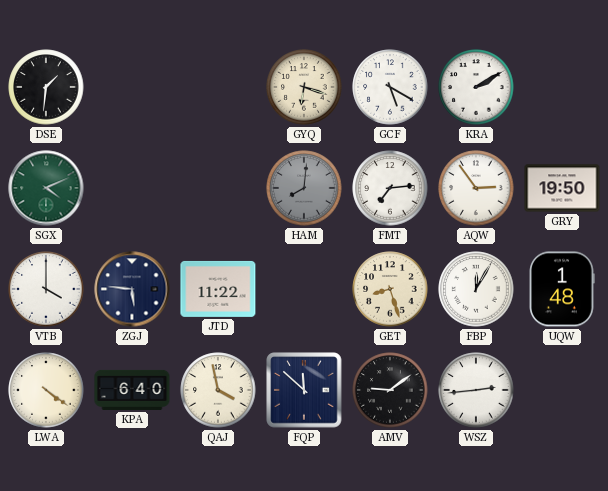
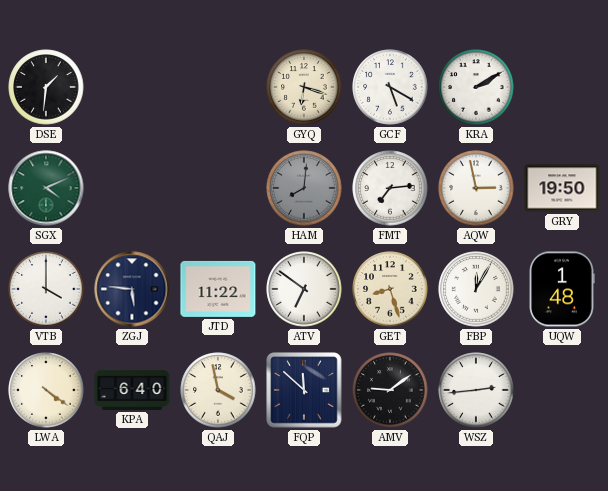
AQW: 2:54 -> 2:58 (476, 188)
ATV: none -> 6:51 (304, 289)
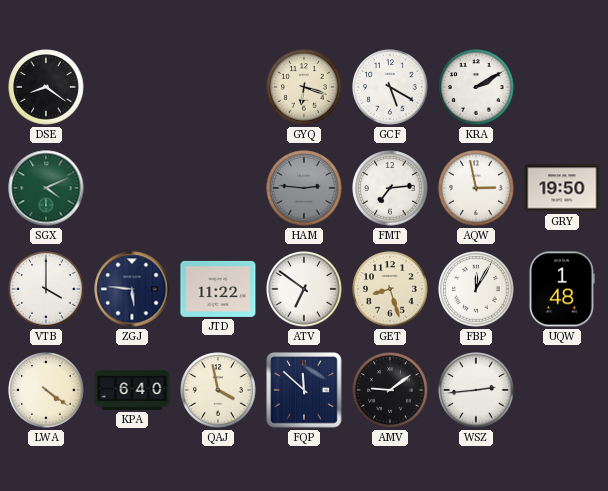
DSE: 1:31 -> 8:21 (46, 87)
HAM: 8:01 -> 2:46 (304, 188)
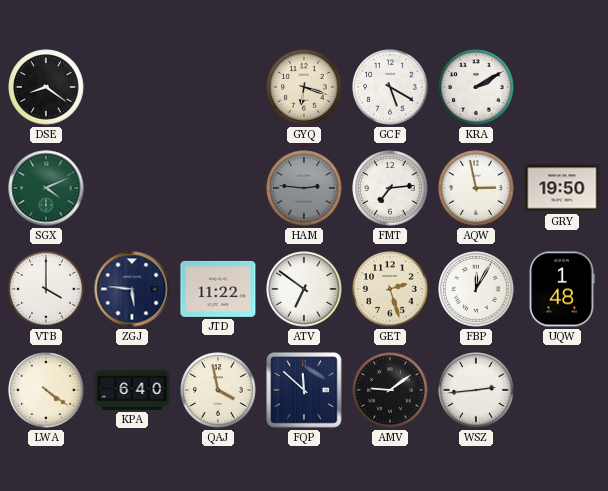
GET: 8:27 -> 2:27 (390, 289)
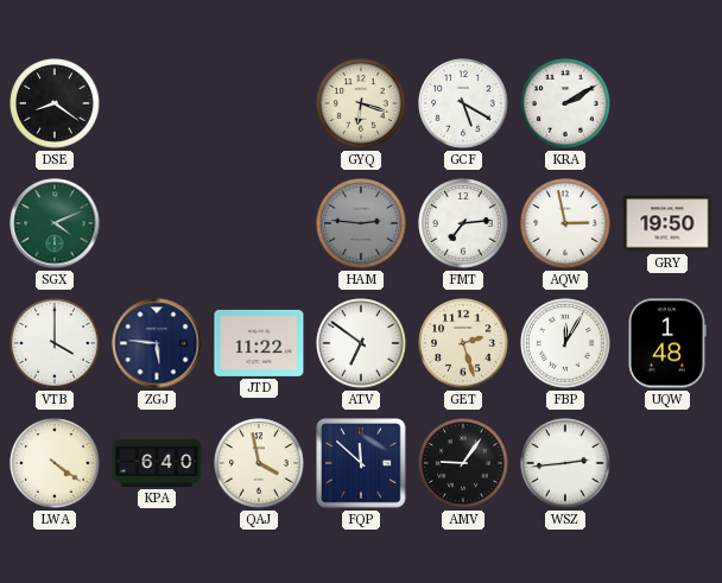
AMV: 9:09 -> 9:06 (463, 463)
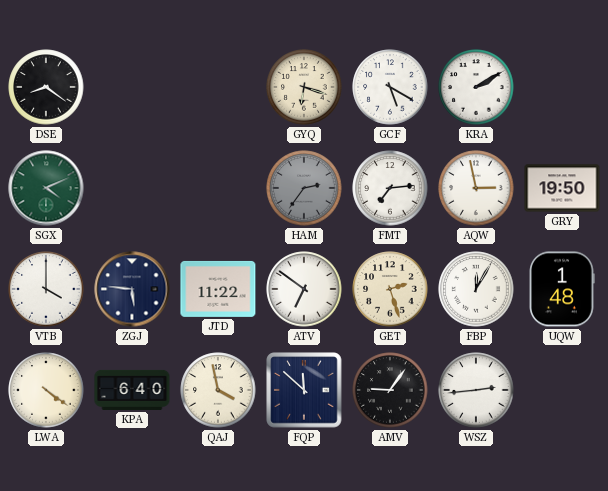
HAM: 2:46 -> 2:36 (304, 188)
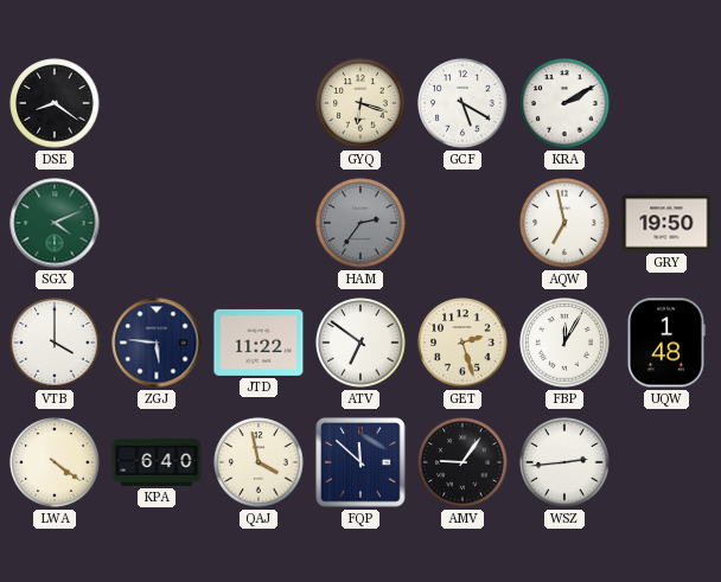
FMT: 7:14 -> none (390, 188)
AQW: 2:58 -> 6:58 (564, 223)
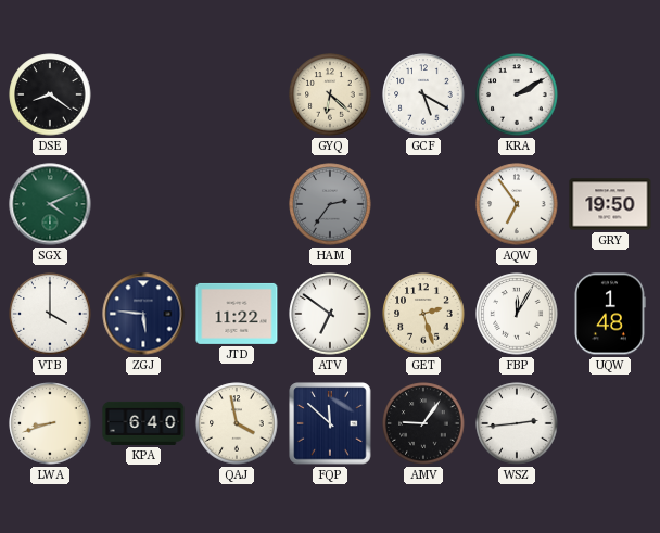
GYQ: 6:18 -> 6:22 (330, 94)
AQW: 6:58 -> 6:54 (517, 204)
LWA: 4:21 -> 8:42 (50, 423)
